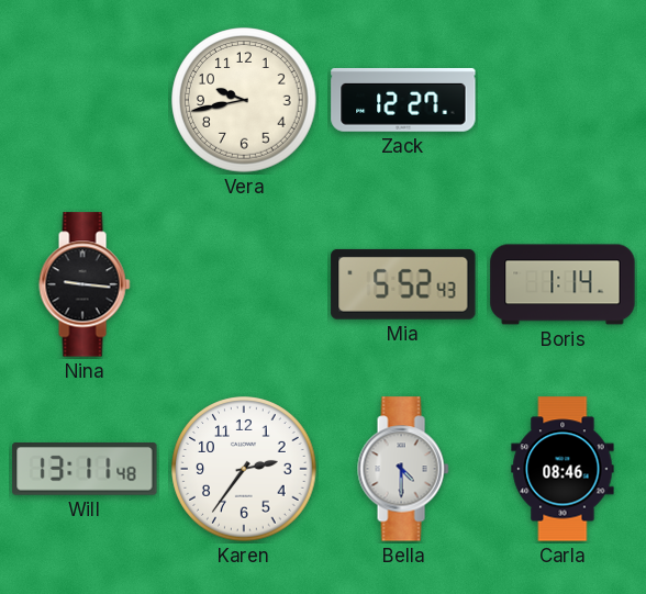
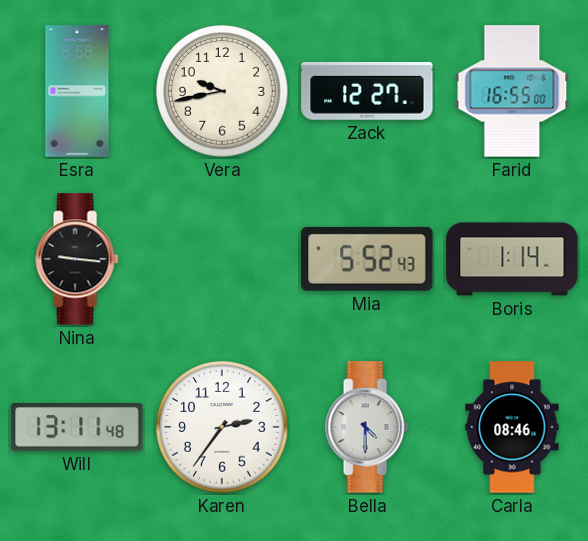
Esra: none -> 8:58 (77, 91)
Farid: none -> 16:55 (512, 91)
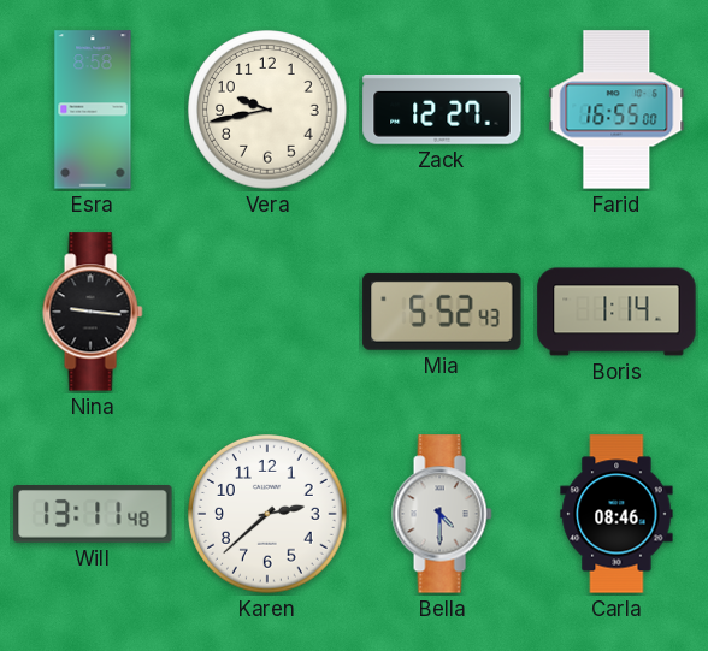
Karen: 2:36 -> 2:38 (267, 514)
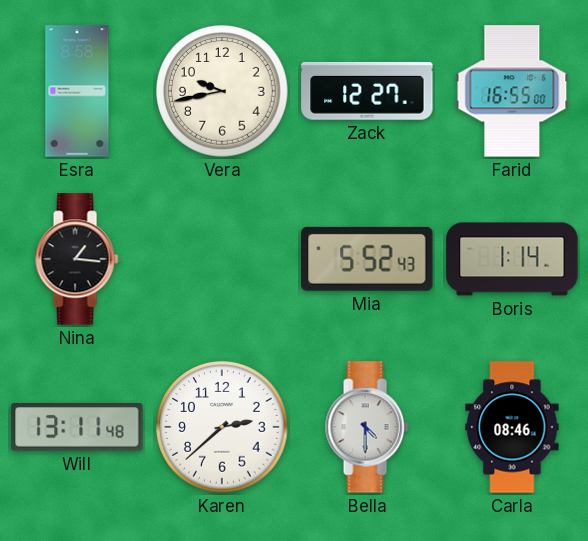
Nina: 9:16 -> 1:16 (77, 259)
